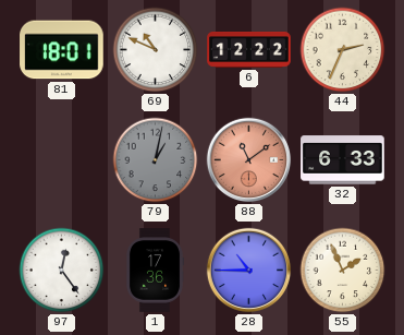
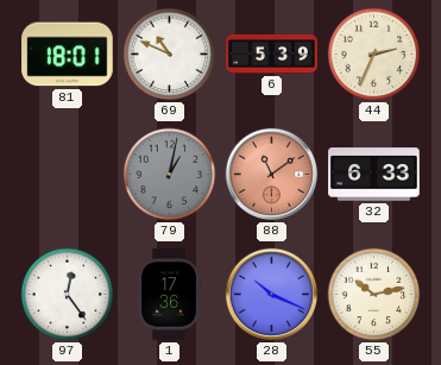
6: 12:22 -> 5:39 (272, 54)
28: 10:45 -> 10:19 (272, 295)
55: 1:56 -> 10:13 (374, 295)
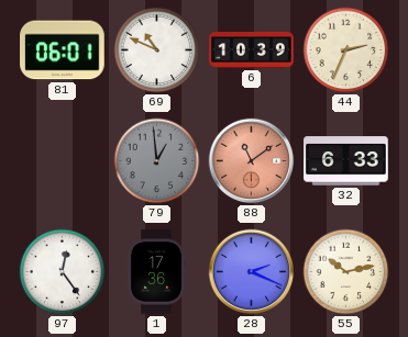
81: 18:01 -> 06:01 (63, 50)
6: 5:39 -> 10:39 (252, 49)
79: 1:02 -> 12:59 (157, 161)
28: 10:19 -> 2:19 (252, 272)
